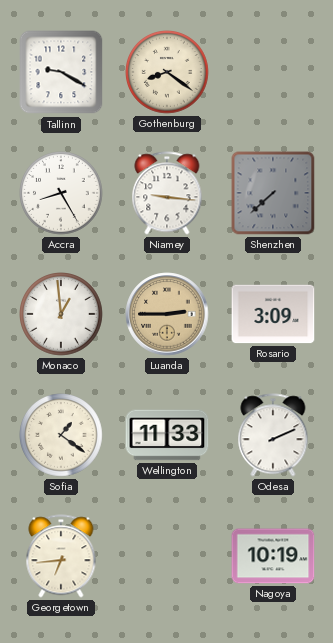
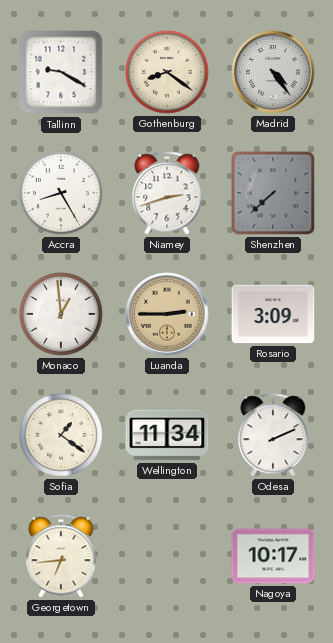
Madrid: none -> 4:24 (273, 72)
Niamey: 9:16 -> 2:42 (167, 193)
Wellington: 11:33 -> 11:34 (167, 435)
Nagoya: 10:19 -> 10:17 (273, 556)
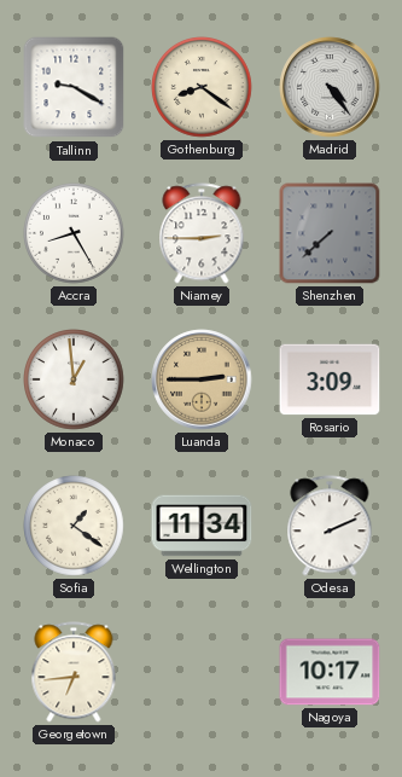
Niamey: 2:42 -> 2:45 (202, 233)
